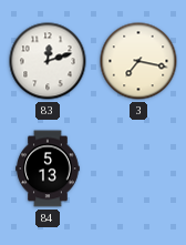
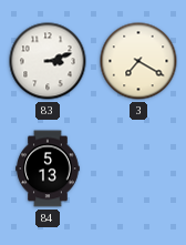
83: 12:12 -> 3:12 (48, 61)
3: 7:17 -> 7:20 (138, 61)
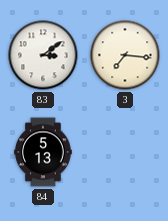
83: 3:12 -> 3:09 (43, 55)
3: 7:20 -> 7:16 (125, 55)
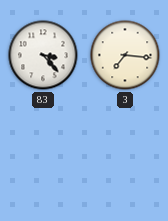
83: 3:09 -> 3:23 (43, 55)
84: 5:13 -> none (43, 152)
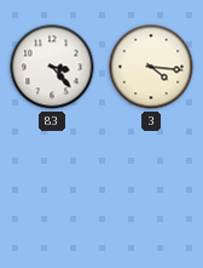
3: 7:16 -> 4:16 (151, 67)
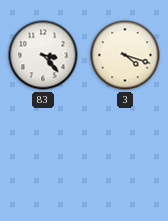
3: 4:16 -> 4:18 (125, 55)
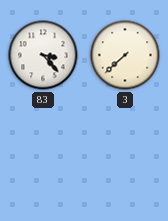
3: 4:18 -> 7:38 (125, 55)
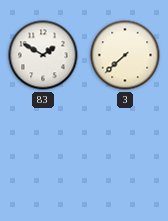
83: 3:23 -> 1:50 (43, 55)
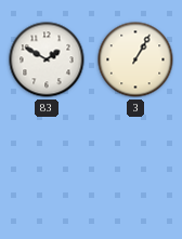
3: 7:38 -> 1:05 (135, 59)
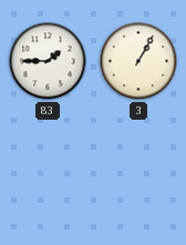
83: 1:50 -> 1:45 (48, 61)
